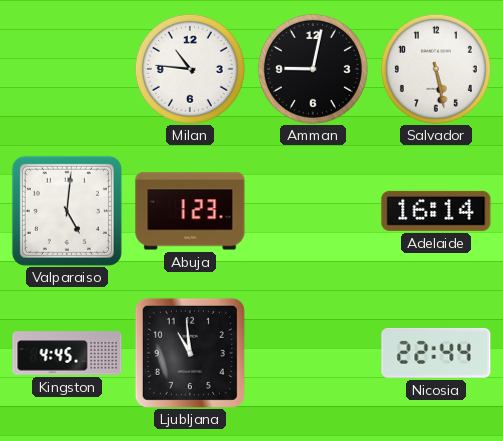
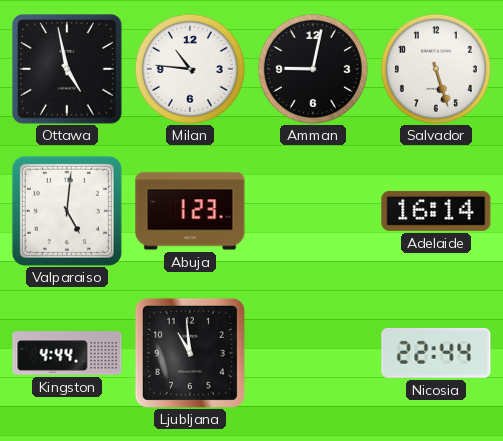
Ottawa: none -> 4:58 (67, 69)
Salvador: 5:28 -> 5:27 (436, 69)
Kingston: 4:45 -> 4:44 (67, 353)
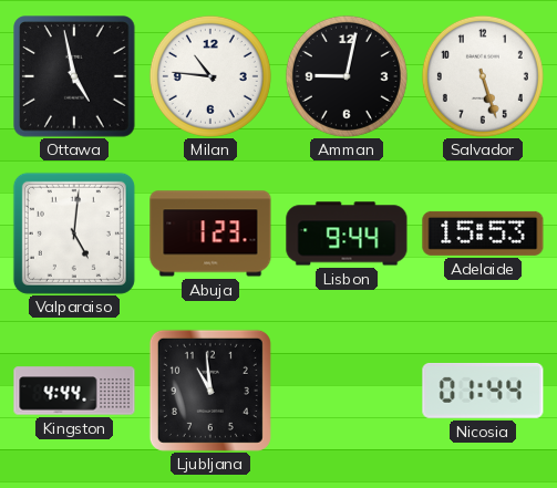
Lisbon: none -> 9:44 (347, 233)
Adelaide: 16:14 -> 15:53 (483, 233)
Nicosia: 22:44 -> 01:44 (483, 391)
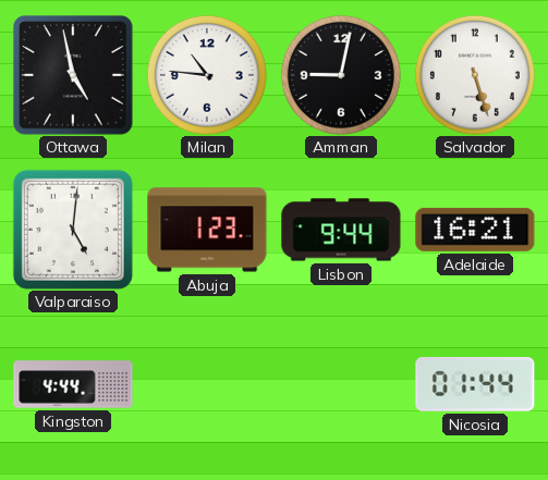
Adelaide: 15:53 -> 16:21 (475, 230)
Ljubljana: 10:59 -> none (210, 391)
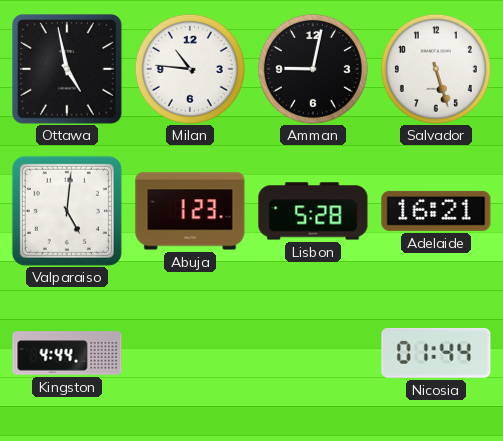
Lisbon: 9:44 -> 5:28 (313, 211)
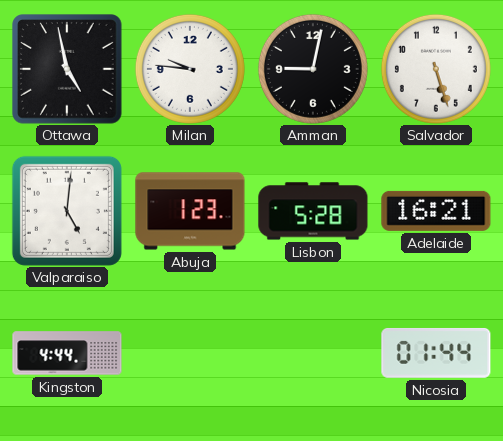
Milan: 10:46 -> 9:46 (190, 69)
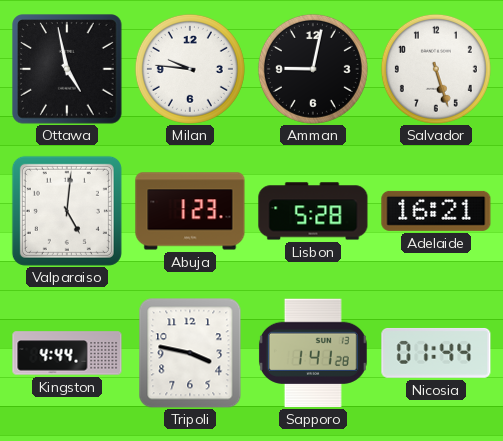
Tripoli: none -> 3:47 (190, 353)
Sapporo: none -> 1:41 (313, 353)
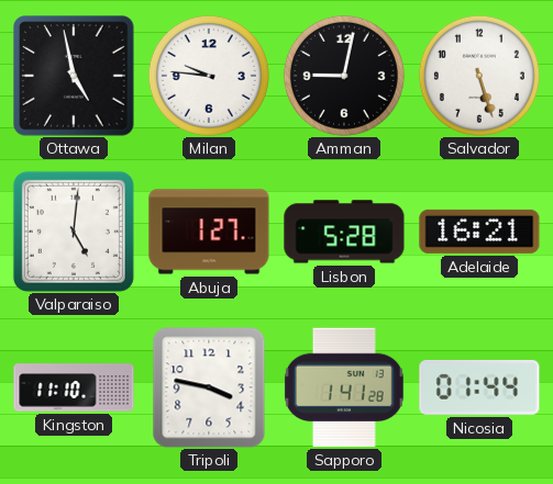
Abuja: 1:23 -> 1:27 (209, 232)
Kingston: 4:44 -> 11:10 (74, 387)
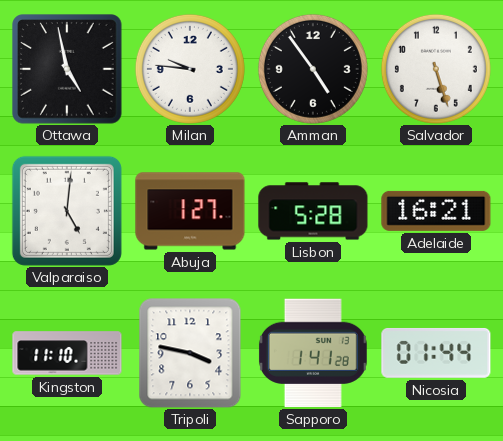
Amman: 9:02 -> 4:54 (313, 69)
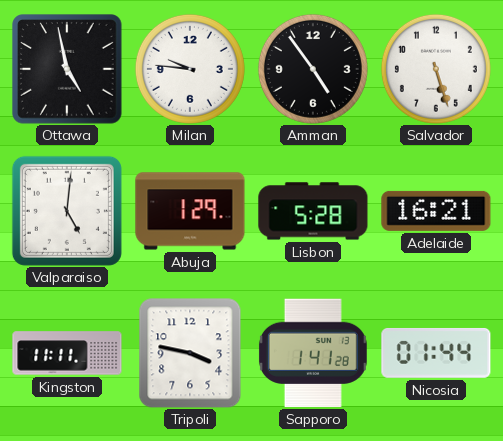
Abuja: 1:27 -> 1:29 (190, 211)
Kingston: 11:10 -> 11:11 (67, 353)
